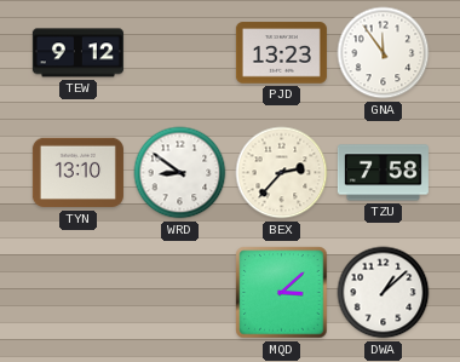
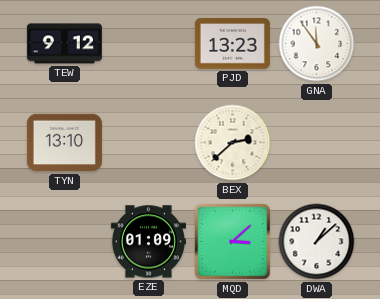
WRD: 8:51 -> none (180, 173)
BEX: 2:37 -> 2:38 (233, 143)
TZU: 7:58 -> none (383, 173)
EZE: none -> 01:09 (148, 242)
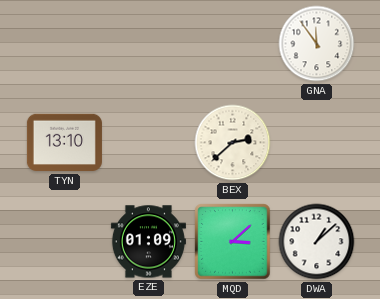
TEW: 9:12 -> none (64, 44)
PJD: 13:23 -> none (232, 44)
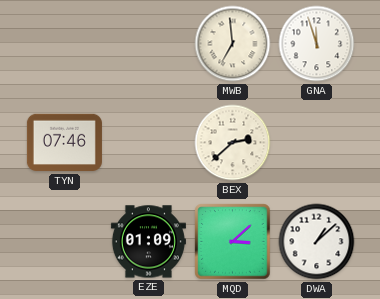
MWB: none -> 6:59 (233, 44)
GNA: 11:54 -> 11:57 (317, 44)
TYN: 13:10 -> 07:46 (64, 143)
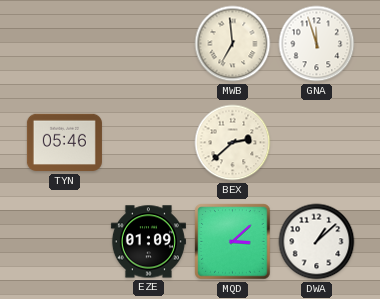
TYN: 07:46 -> 05:46 (64, 143)
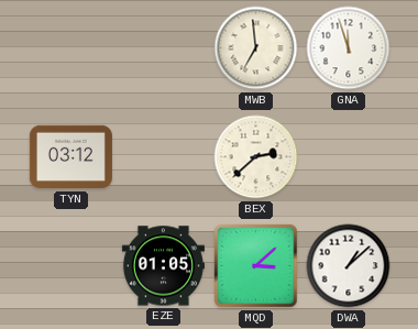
TYN: 05:46 -> 03:12 (70, 157)
EZE: 01:09 -> 01:05 (163, 266)
